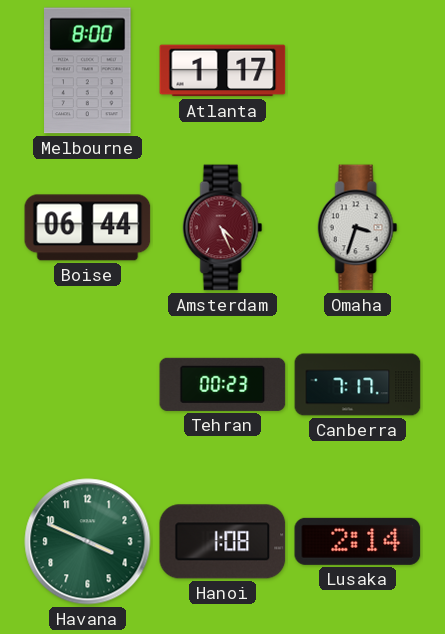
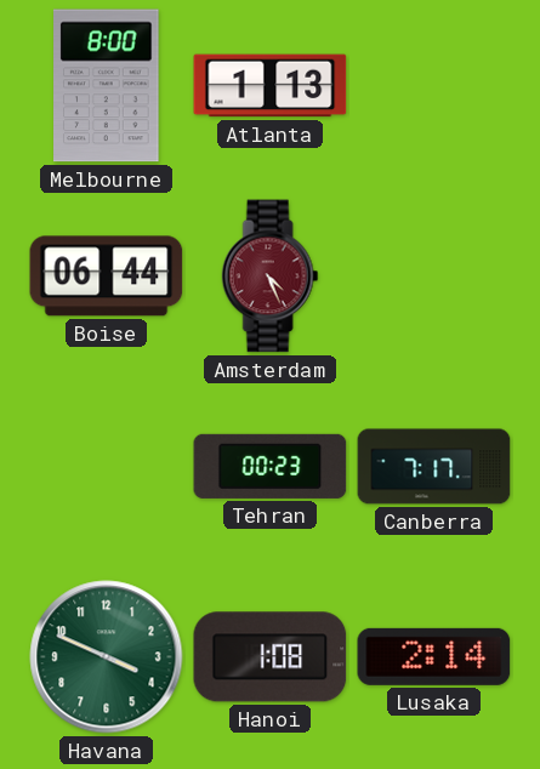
Atlanta: 1:17 -> 1:13 (271, 86)
Omaha: 3:33 -> none (358, 228)
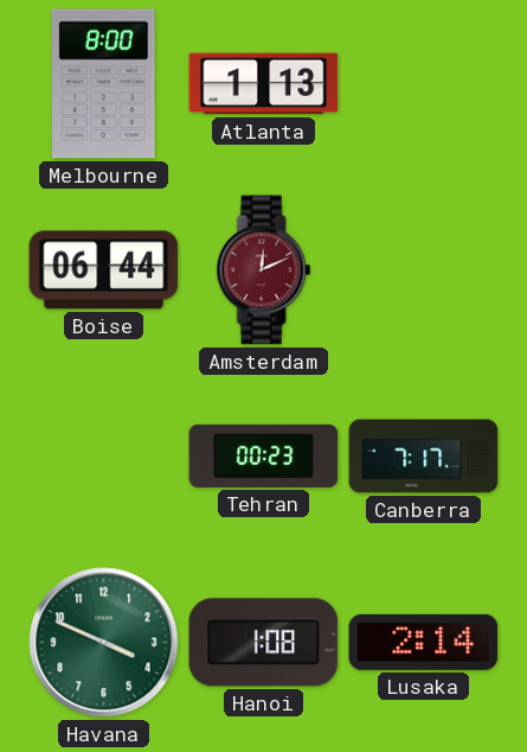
Amsterdam: 4:26 -> 12:11 (264, 270)
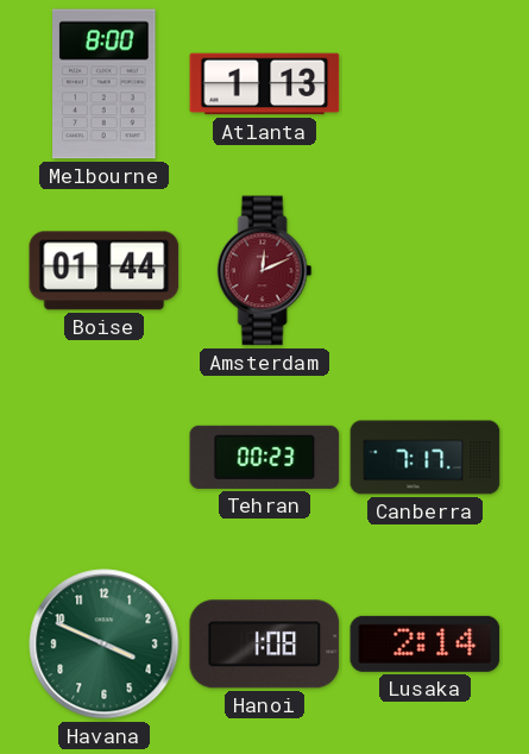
Boise: 06:44 -> 01:44 (105, 271)
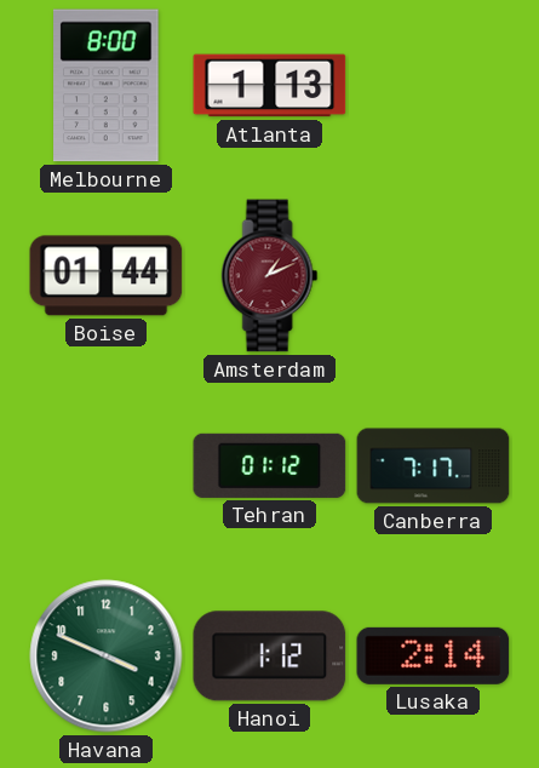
Amsterdam: 12:11 -> 1:11 (270, 276)
Tehran: 00:23 -> 01:12 (270, 465)
Hanoi: 1:08 -> 1:12 (270, 657)
